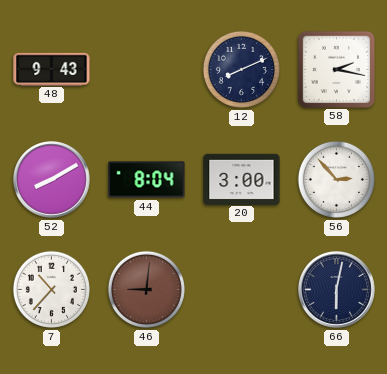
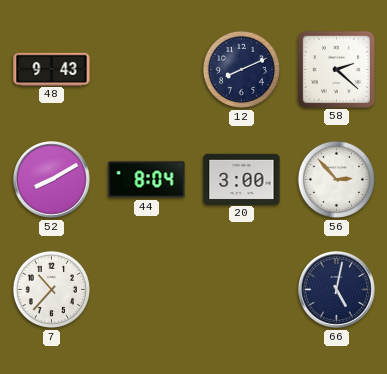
58: 2:17 -> 2:22 (336, 69)
46: 9:01 -> none (146, 289)
66: 6:02 -> 5:02 (337, 290)
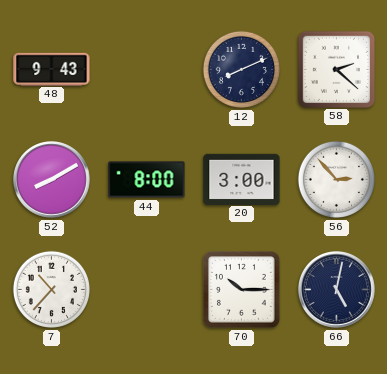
44: 8:04 -> 8:00 (147, 180)
70: none -> 10:15 (242, 290)
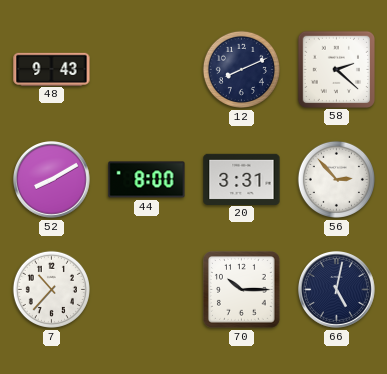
20: 3:00 -> 3:31 (242, 179)
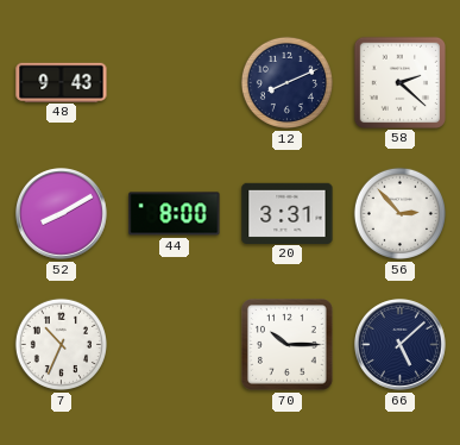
7: 10:37 -> 10:34 (61, 344)
66: 5:02 -> 5:08 (401, 345)
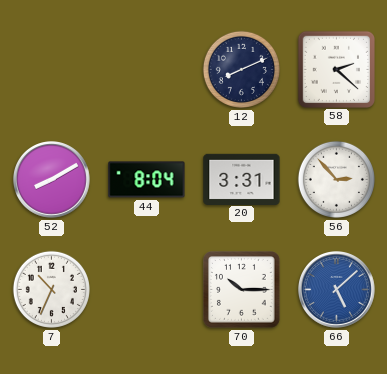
48: 9:43 -> none (62, 82)
44: 8:00 -> 8:04 (147, 180)
66 dial: navy -> blue (337, 290)
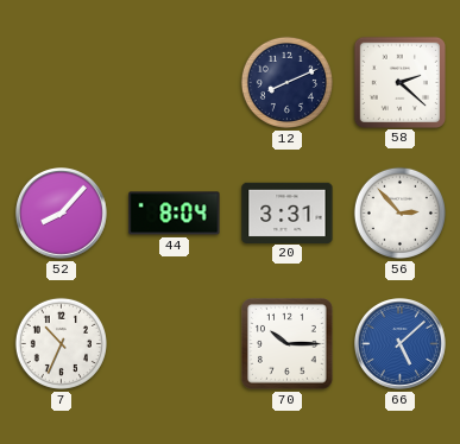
52: 8:10 -> 8:07 (62, 214)
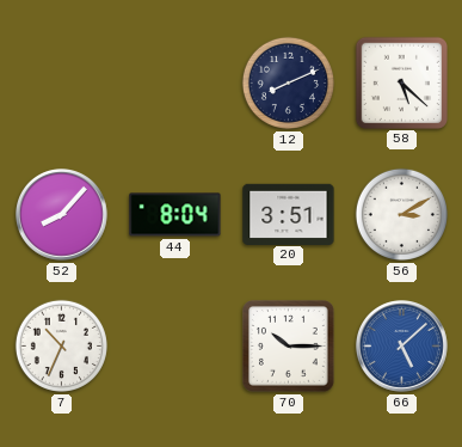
58: 2:22 -> 5:22 (401, 82)
20: 3:31 -> 3:51 (289, 214)
56: 2:53 -> 3:10 (401, 214)
